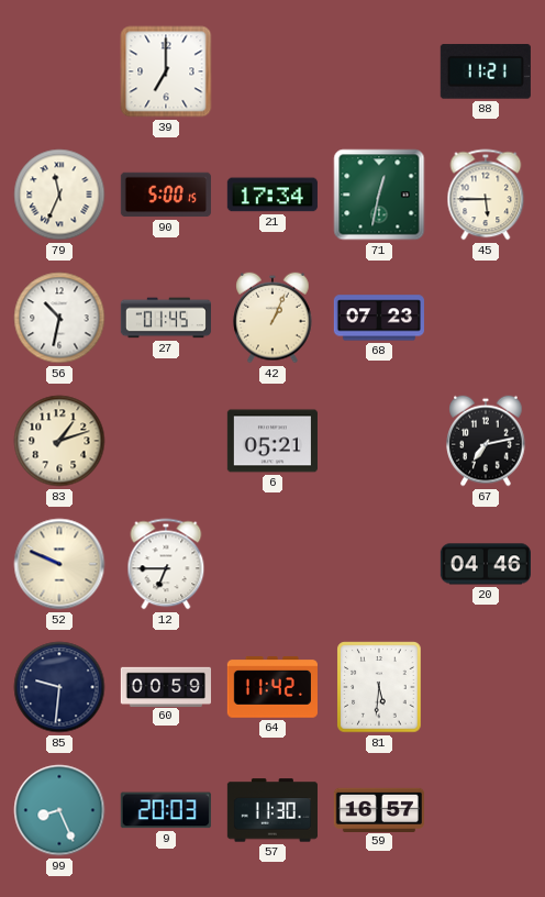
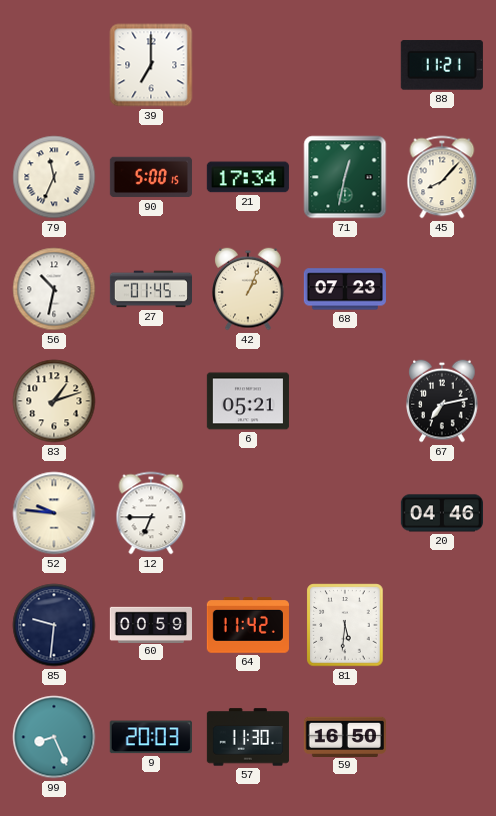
45: 5:45 -> 8:07 (442, 177)
52: 9:49 -> 9:46 (54, 513)
59: 16:57 -> 16:50 (345, 736)
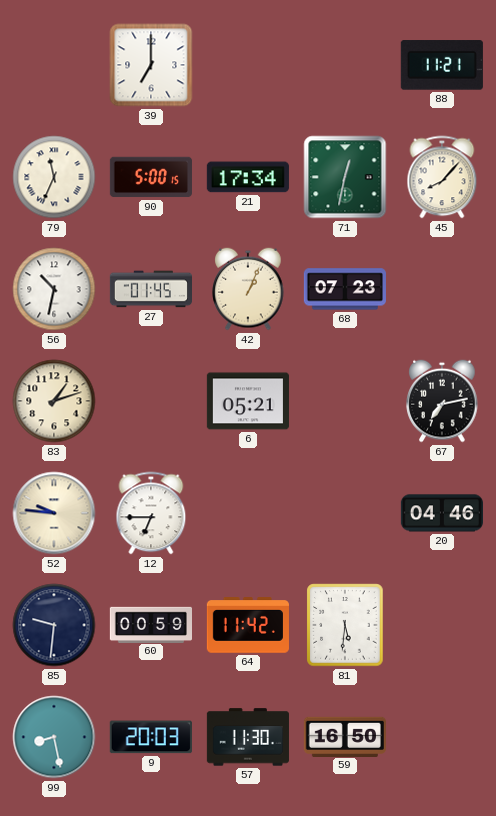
99: 8:26 -> 8:28 (54, 737)
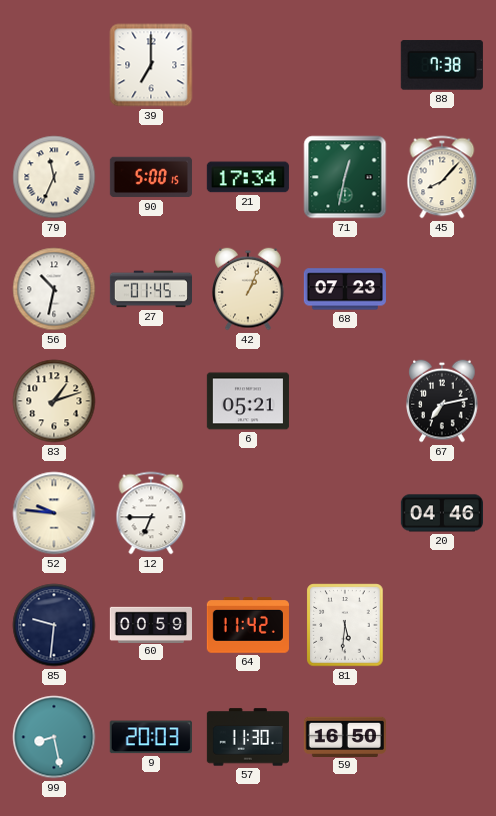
88: 11:21 -> 7:38 (442, 65)
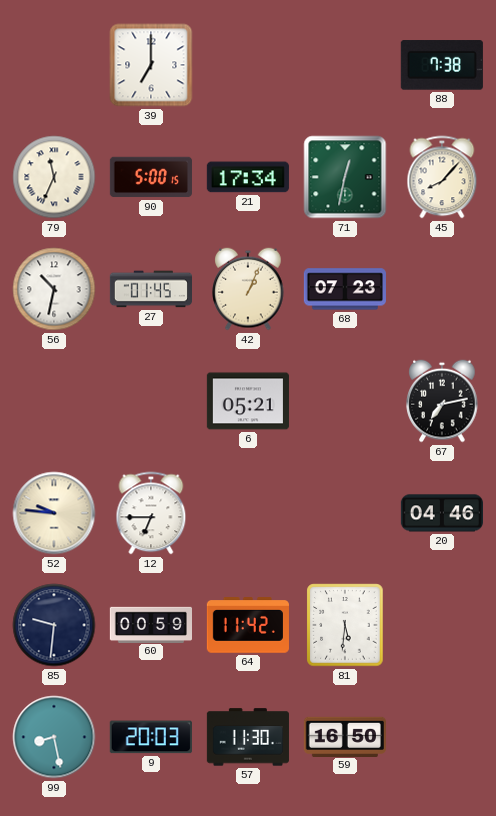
83: 1:12 -> none (54, 401)
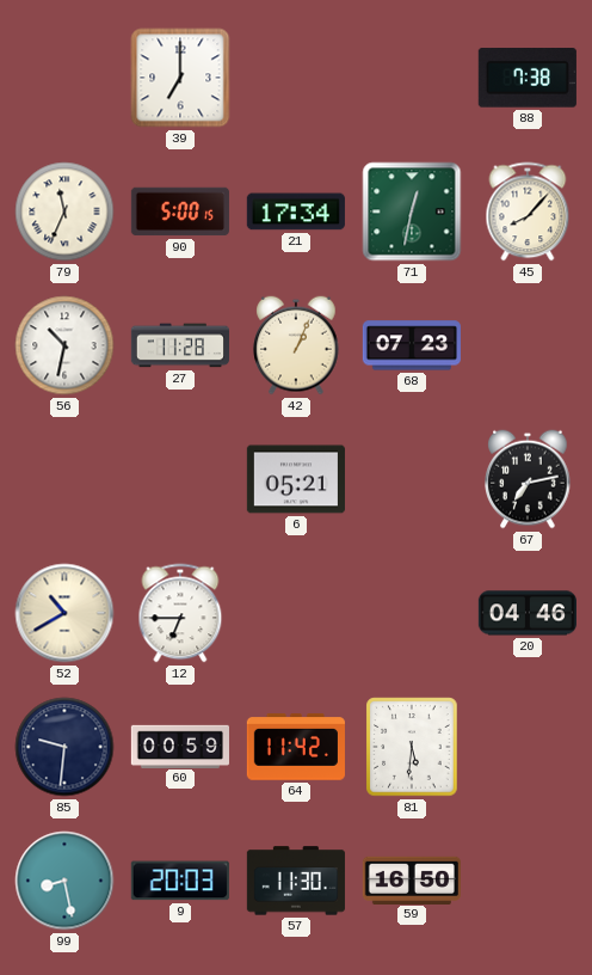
27: 01:45 -> 11:28 (179, 345)
52: 9:46 -> 10:40 (64, 613)
